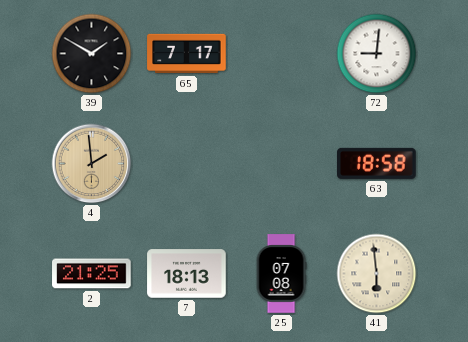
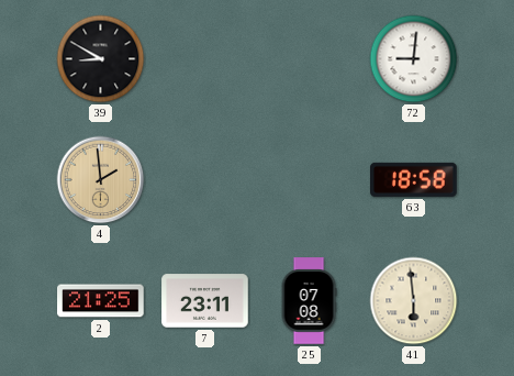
39: 1:50 -> 8:50 (101, 59)
65: 7:17 -> none (187, 54)
7: 18:13 -> 23:11 (205, 301)
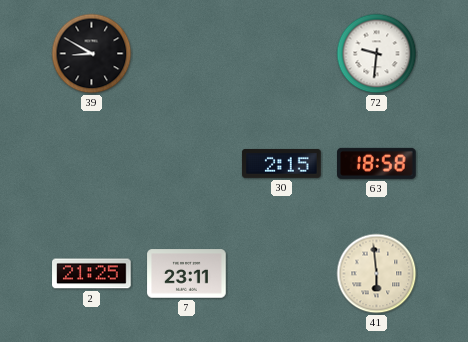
72: 9:01 -> 9:31 (377, 54)
4: 1:59 -> none (101, 180)
30: none -> 2:15 (282, 163)
25: 07:08 -> none (309, 301)
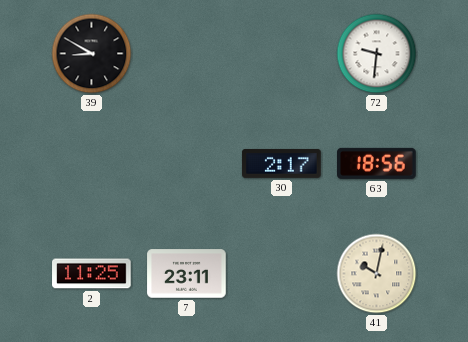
30: 2:15 -> 2:17 (282, 163)
63: 18:58 -> 18:56 (377, 163)
2: 21:25 -> 11:25 (92, 274)
41: 5:59 -> 10:02 (377, 274)
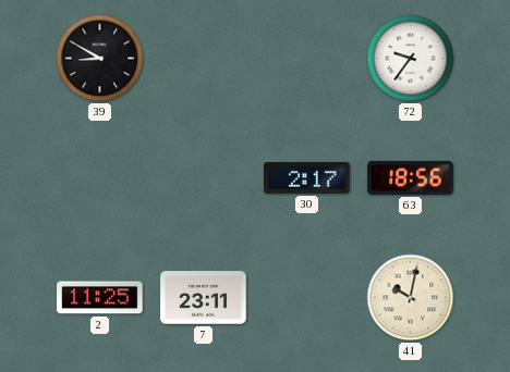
72: 9:31 -> 9:36 (411, 59)
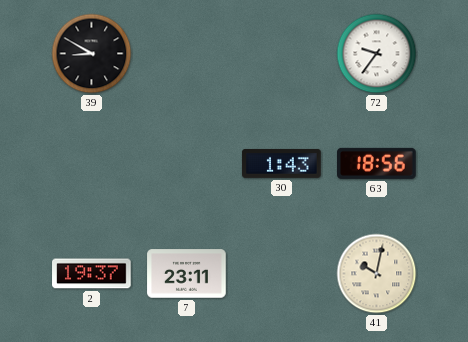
30: 2:17 -> 1:43 (282, 163)
2: 11:25 -> 19:37 (92, 274)
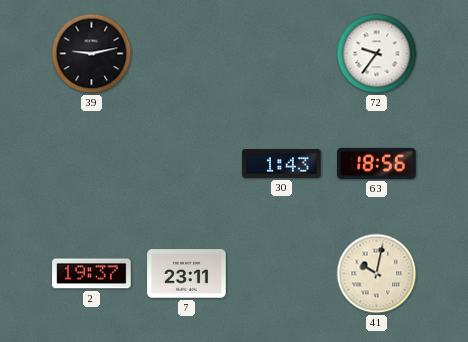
39: 8:50 -> 9:13 (92, 54)
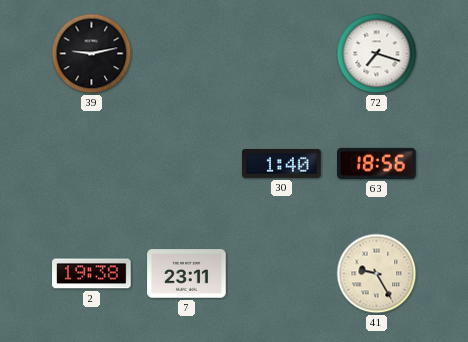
72: 9:36 -> 7:18 (377, 54)
30: 1:43 -> 1:40 (282, 163)
2: 19:37 -> 19:38 (92, 274)
41: 10:02 -> 9:25 (377, 274)
